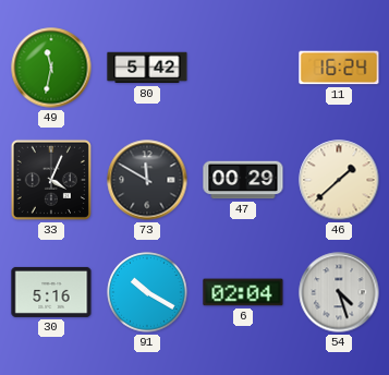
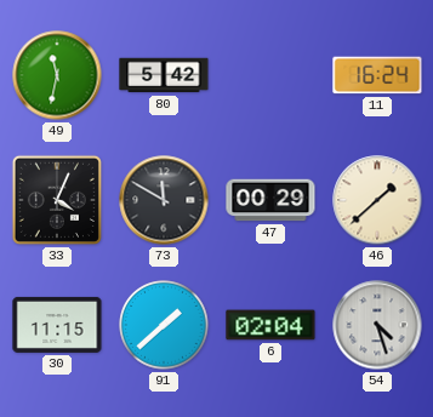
30: 5:16 -> 11:15 (57, 325)
91: 10:20 -> 1:38 (164, 325)
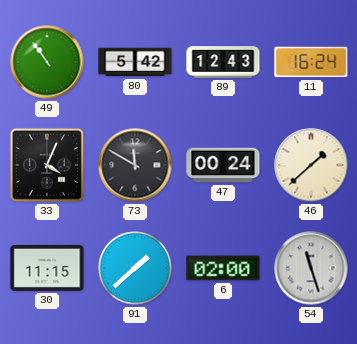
49: 11:32 -> 10:54 (47, 62)
89: none -> 12:43 (223, 62)
47: 00:29 -> 00:24 (223, 165)
6: 02:04 -> 02:00 (223, 268)
54: 4:27 -> 11:27 (311, 268)
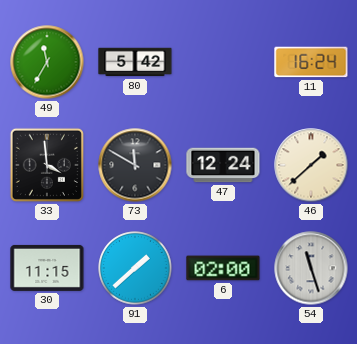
49: 10:54 -> 11:35 (47, 62)
89: 12:43 -> none (223, 62)
33: 4:04 -> 3:59 (47, 165)
47: 00:24 -> 12:24 (223, 165)
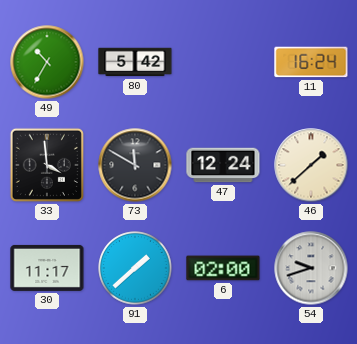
49: 11:35 -> 10:35 (47, 62)
30: 11:15 -> 11:17 (47, 268)
54: 11:27 -> 9:42 (311, 268)
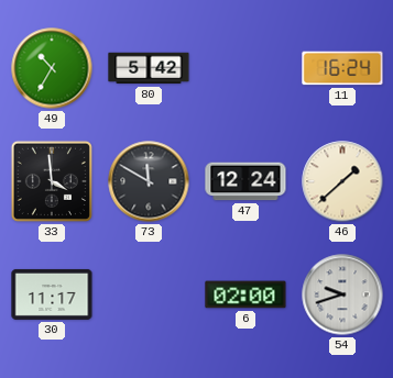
91: 1:38 -> none (135, 268)
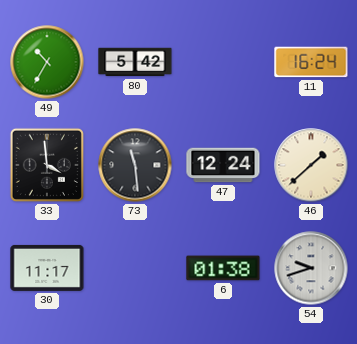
73: 11:50 -> 11:29 (135, 165)
6: 02:00 -> 01:38 (223, 268)
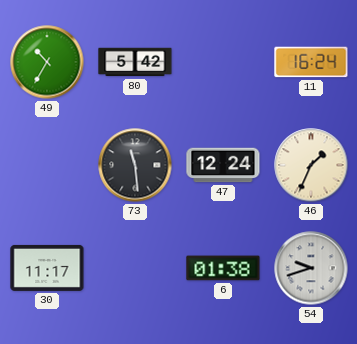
33: 3:59 -> none (47, 165)
46: 1:38 -> 1:34 (311, 165)
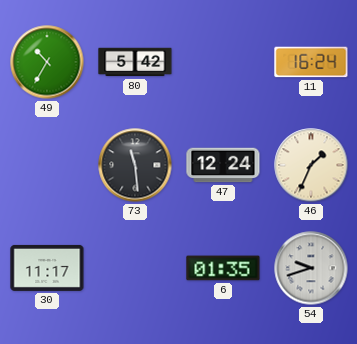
6: 01:38 -> 01:35 (223, 268)
